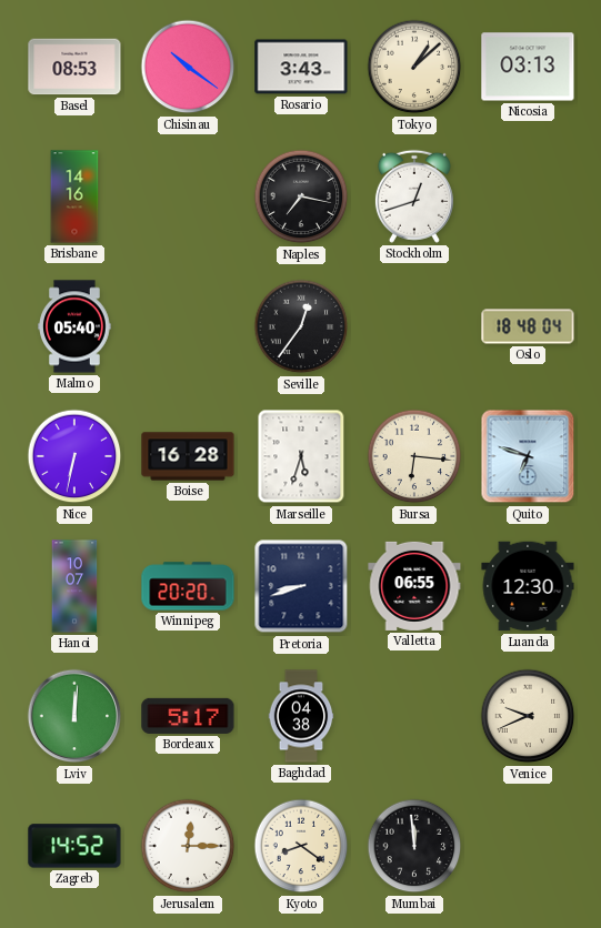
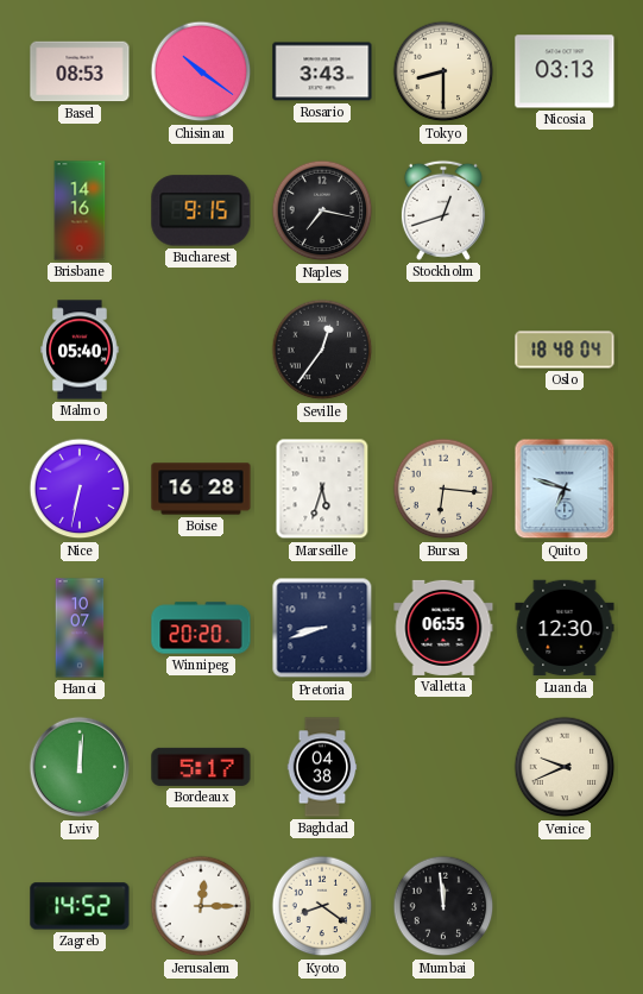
Tokyo: 1:08 -> 8:30 (443, 71)
Bucharest: none -> 9:15 (201, 210)
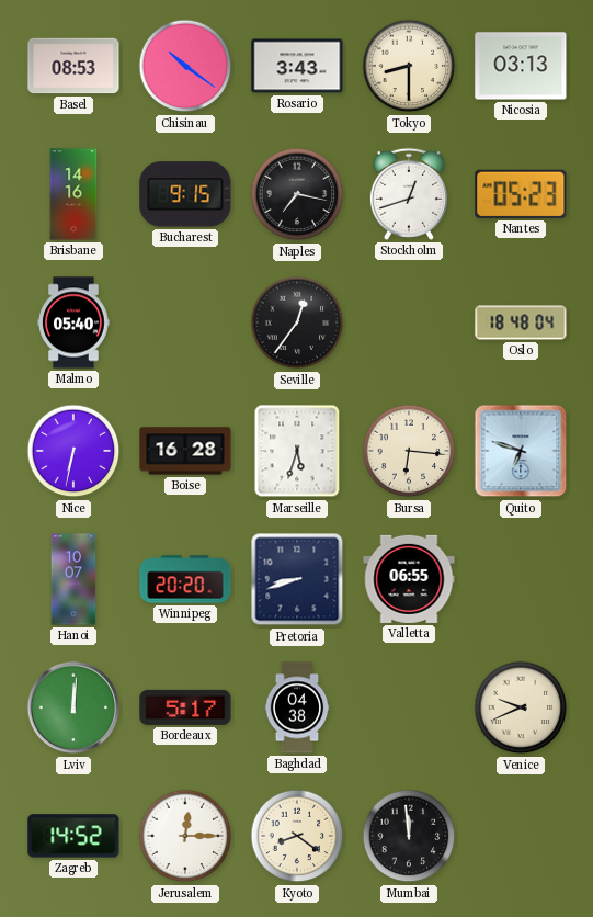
Nantes: none -> 05:23 (521, 194)
Luanda: 12:30 -> none (565, 628)
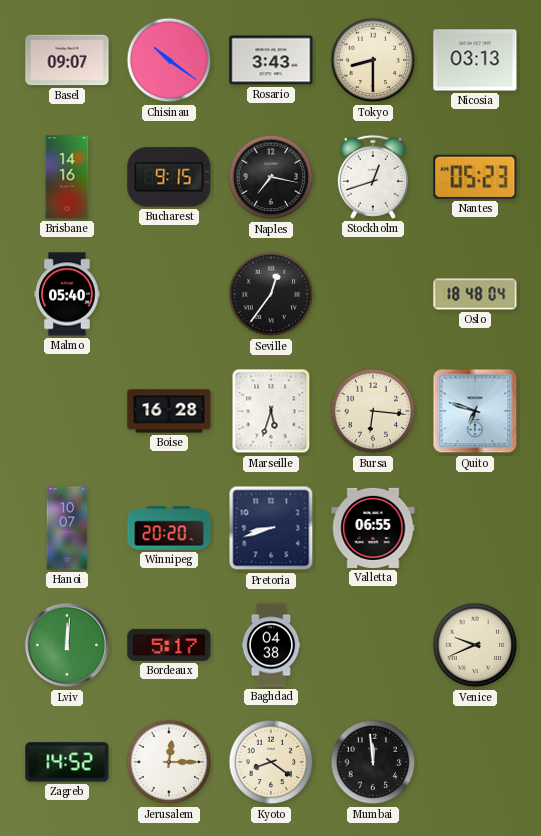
Basel: 08:53 -> 09:07 (67, 60)
Nice: 6:32 -> none (73, 451)
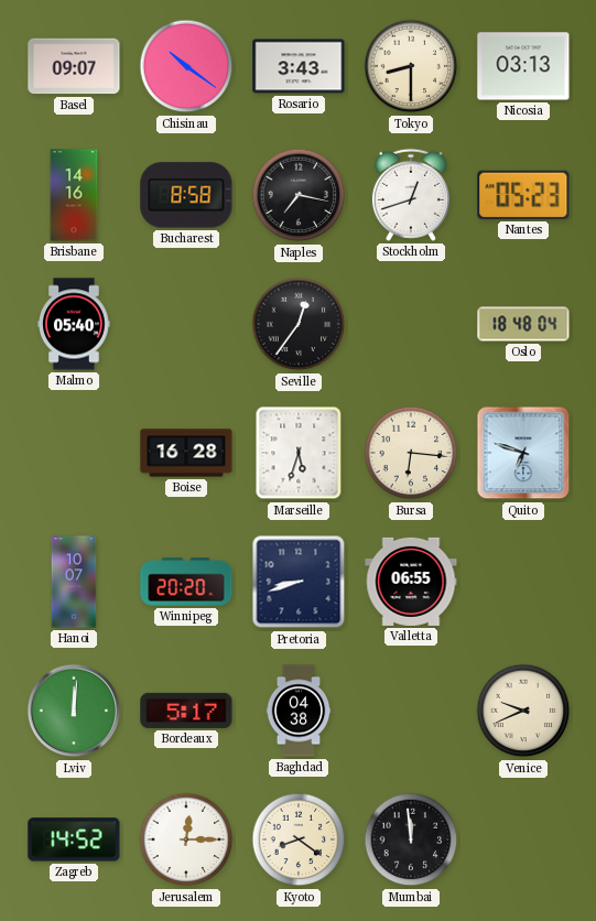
Bucharest: 9:15 -> 8:58 (186, 195)
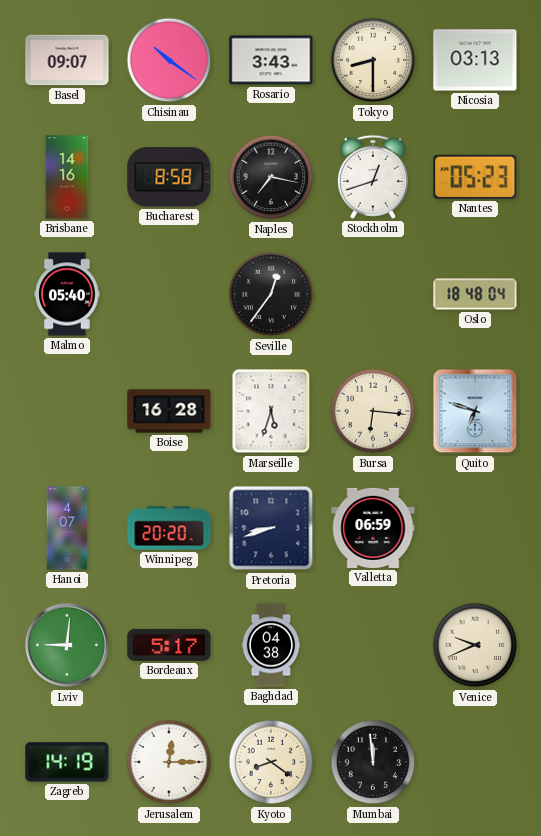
Hanoi: 10:07 -> 4:07 (67, 528)
Valletta: 06:55 -> 06:59 (373, 528)
Lviv: 12:01 -> 9:01 (67, 645)
Zagreb: 14:52 -> 14:19 (67, 762)
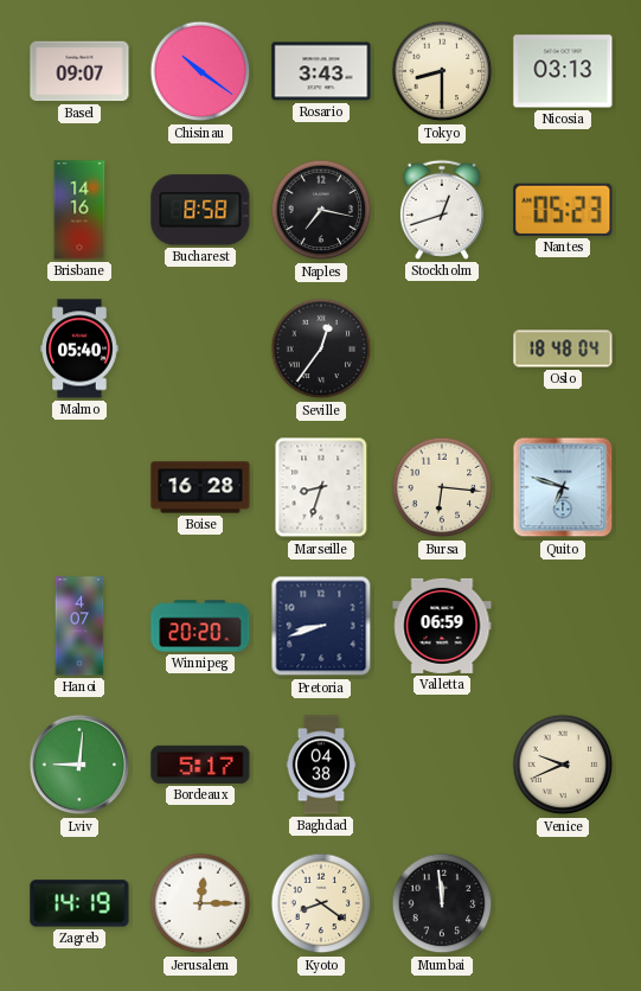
Marseille: 5:33 -> 8:33 (321, 487)
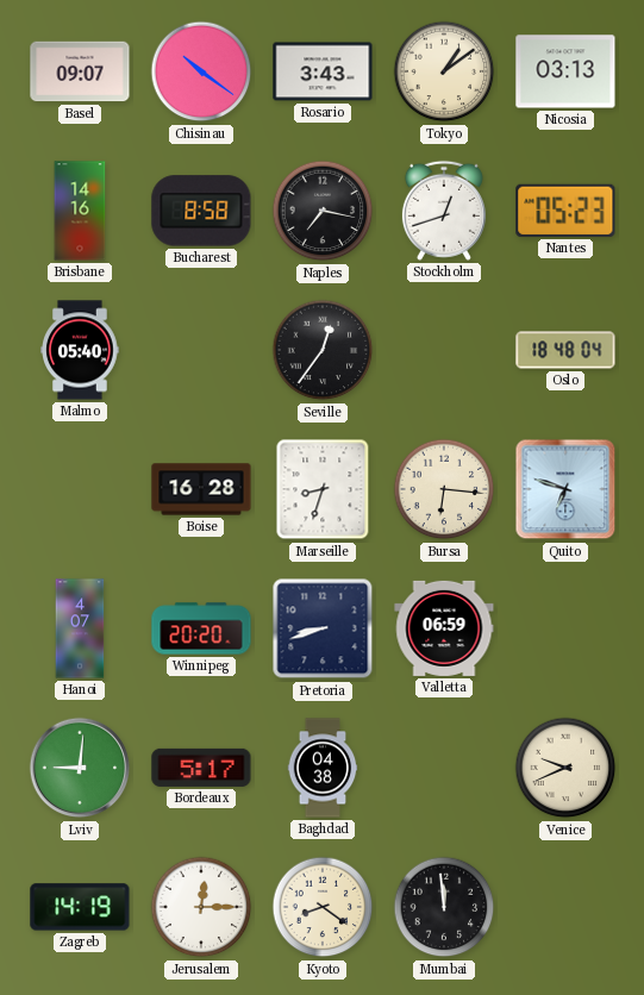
Tokyo: 8:30 -> 1:09 (444, 71)
